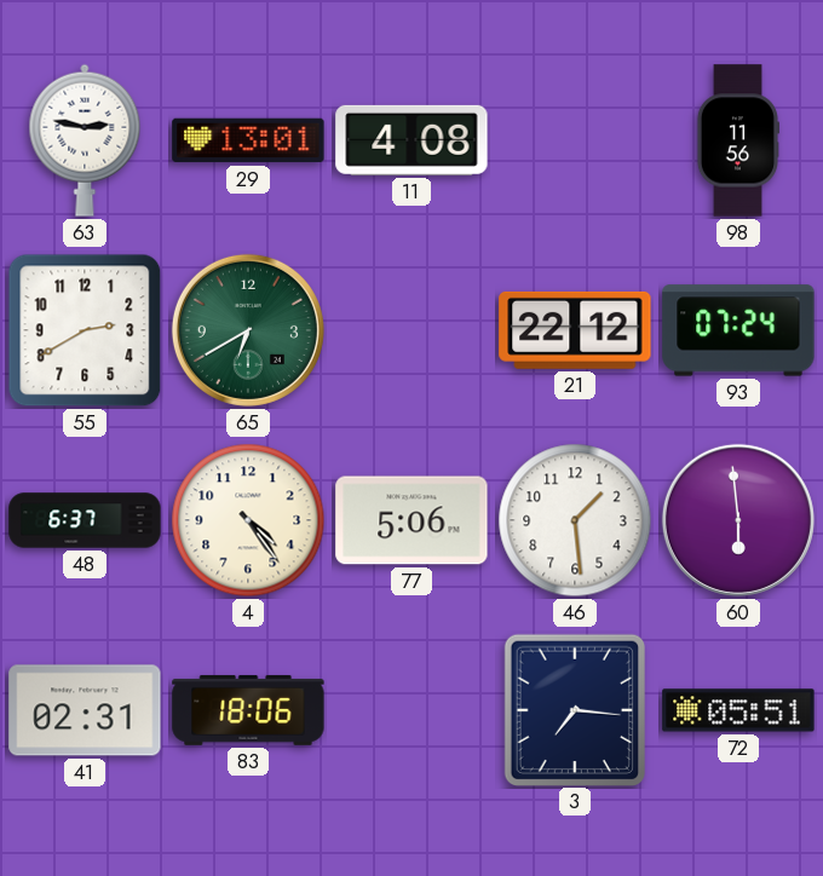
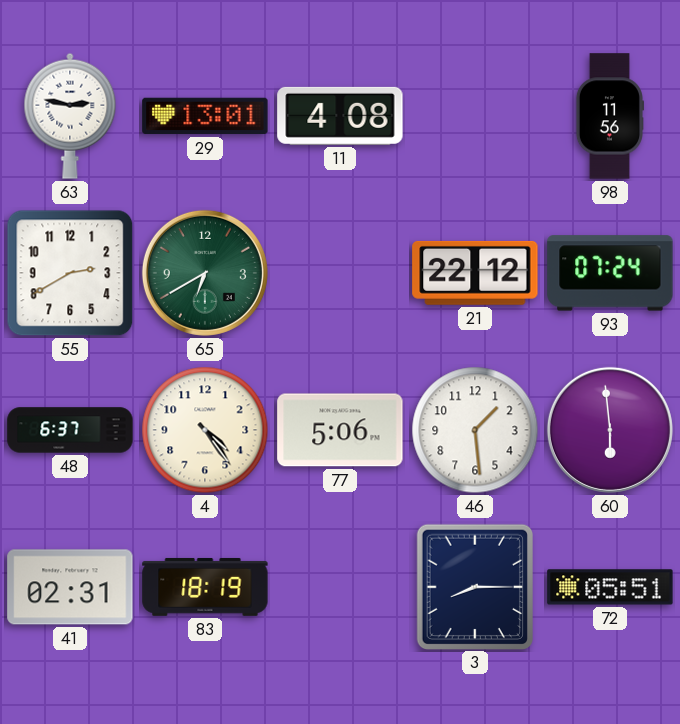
83: 18:06 -> 18:19 (205, 587)
3: 7:16 -> 8:15 (474, 586)
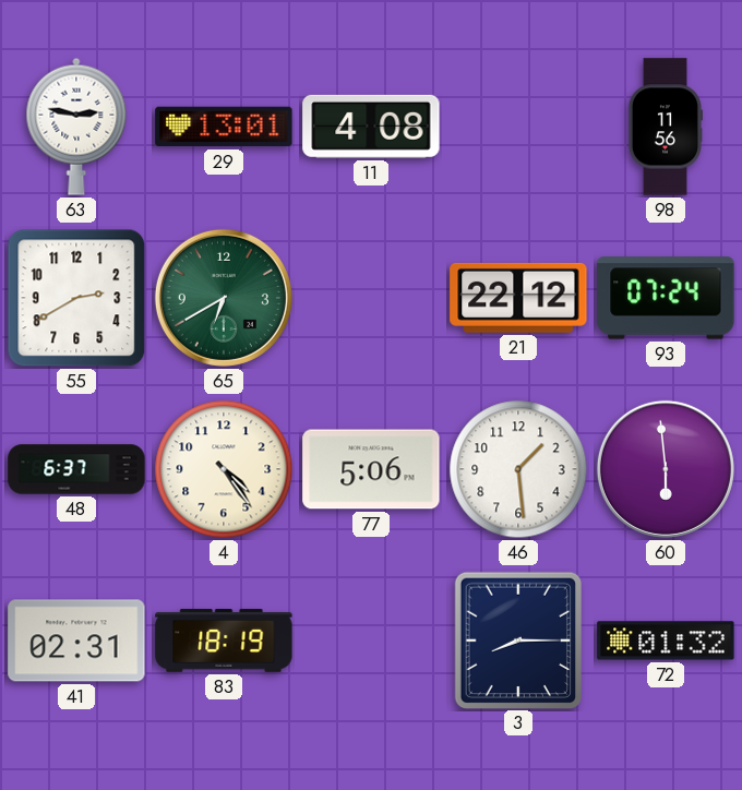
72: 05:51 -> 01:32 (666, 641)
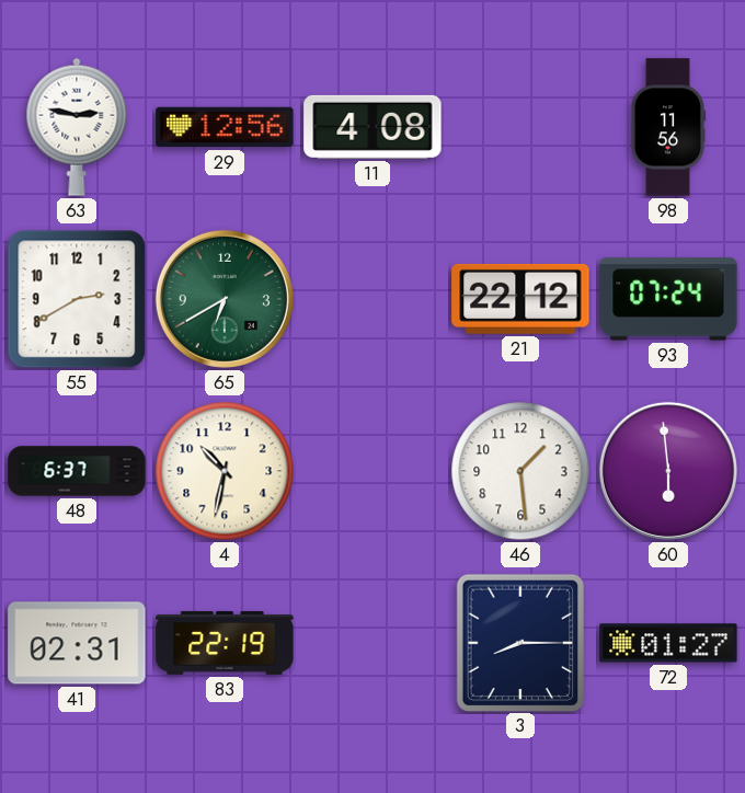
29: 13:01 -> 12:56 (225, 127)
4: 4:24 -> 10:32 (225, 471)
77: 5:06 -> none (371, 469)
83: 18:19 -> 22:19 (225, 643)
72: 01:32 -> 01:27 (668, 643)
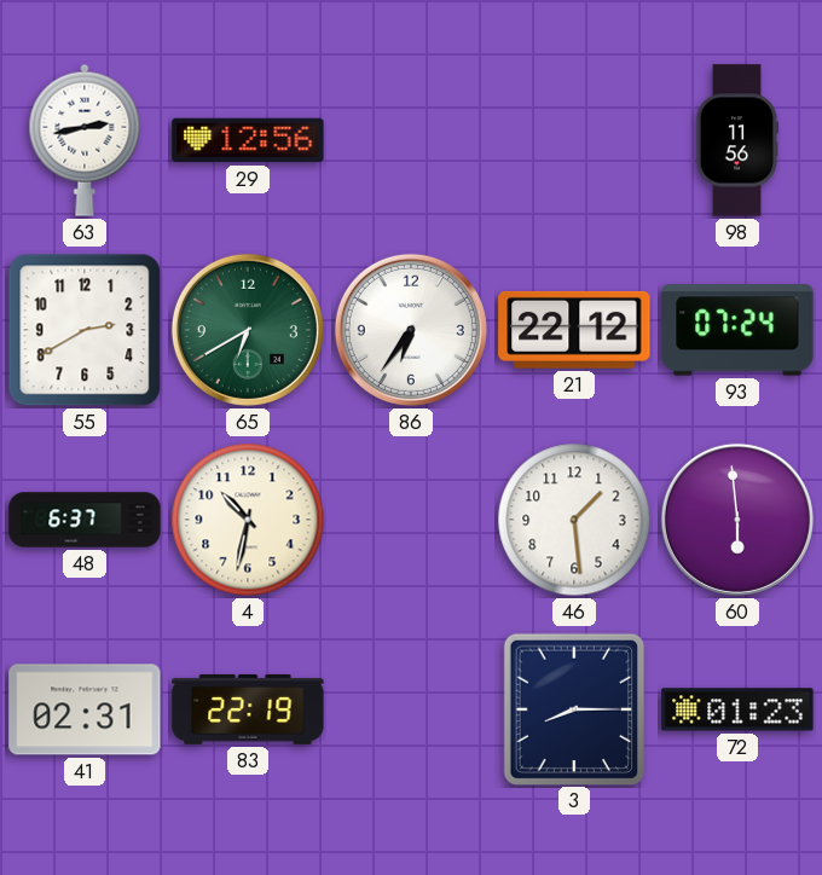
63: 2:47 -> 2:43 (85, 140)
11: 4:08 -> none (373, 127)
86: none -> 6:36 (411, 330)
72: 01:27 -> 01:23 (737, 709)
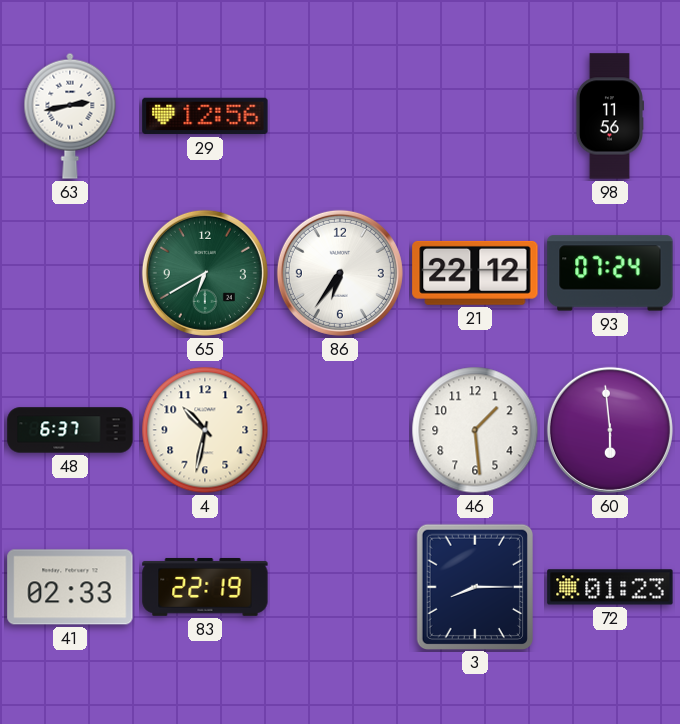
55: 2:40 -> none (85, 330)
41: 02:31 -> 02:33 (70, 587)
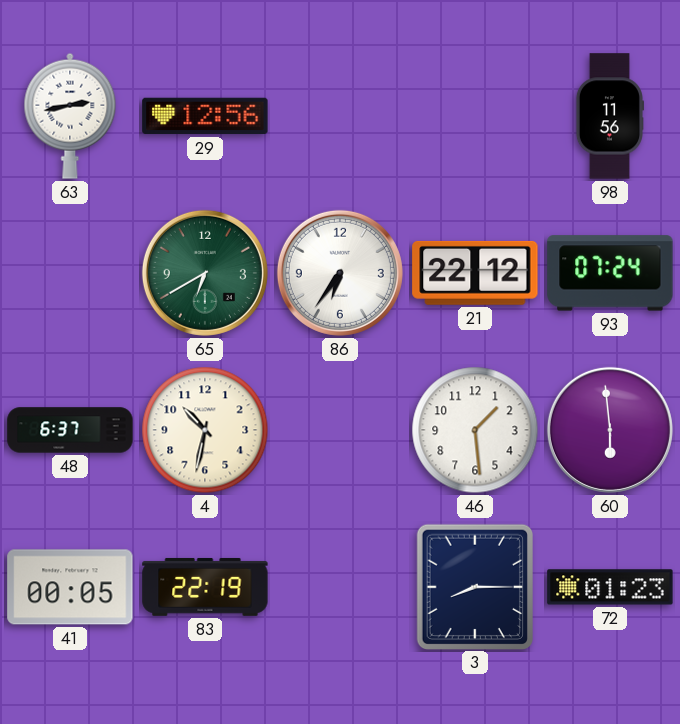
41: 02:33 -> 00:05 (70, 587)
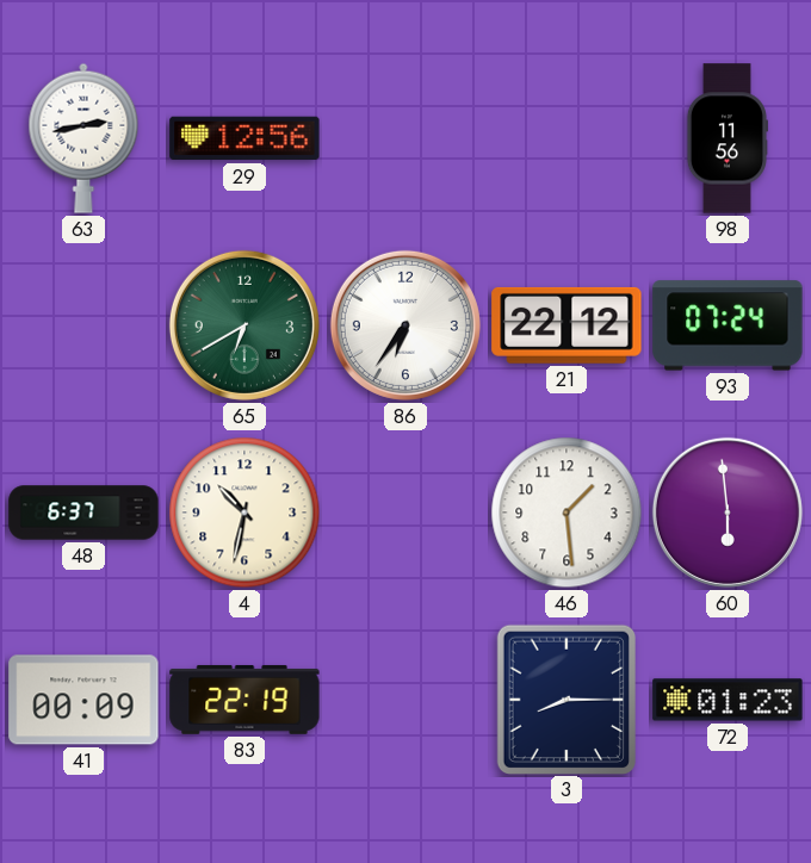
41: 00:05 -> 00:09 (83, 700)
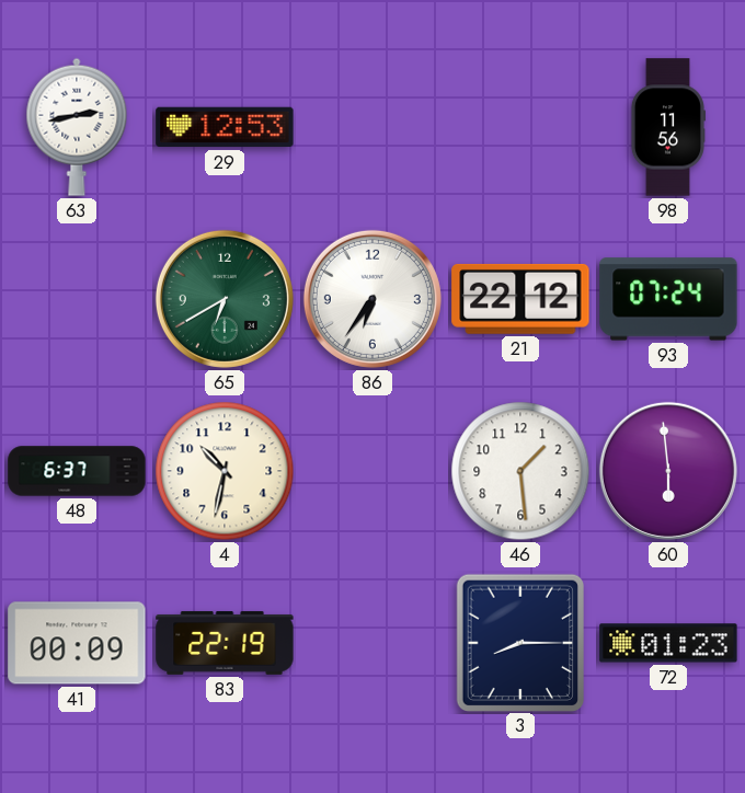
29: 12:56 -> 12:53 (225, 127)
